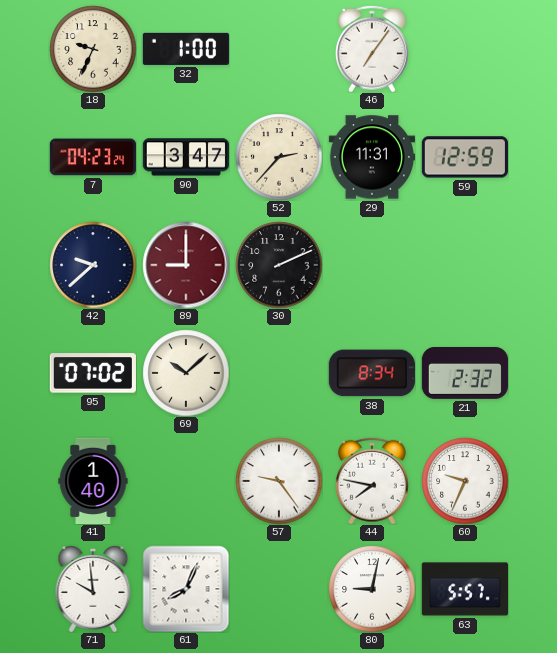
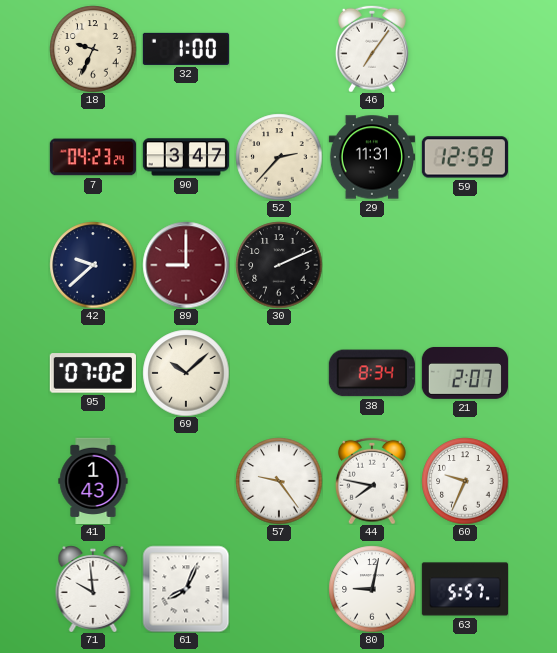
21: 2:32 -> 2:07 (464, 373)
41: 1:40 -> 1:43 (93, 480)
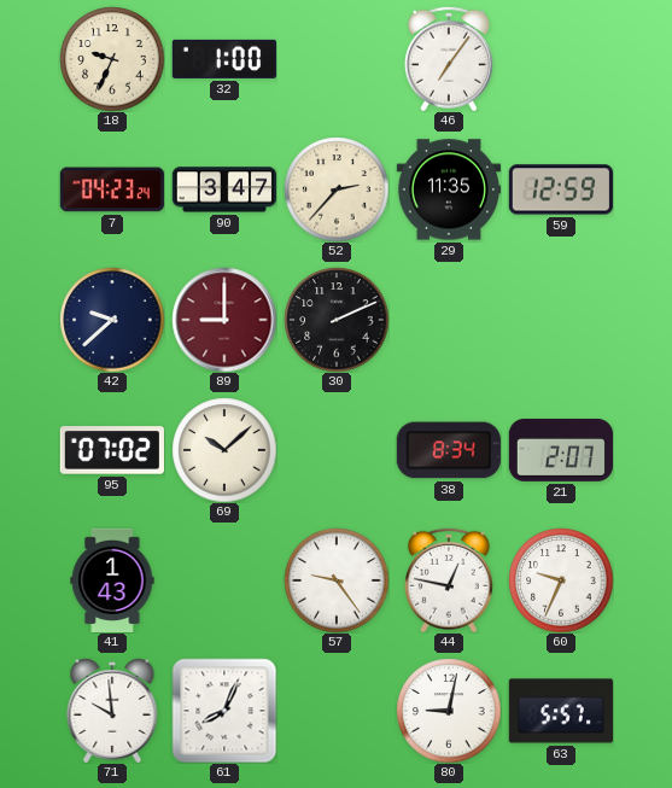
29: 11:31 -> 11:35 (448, 189)
44: 7:47 -> 12:47 (449, 580)
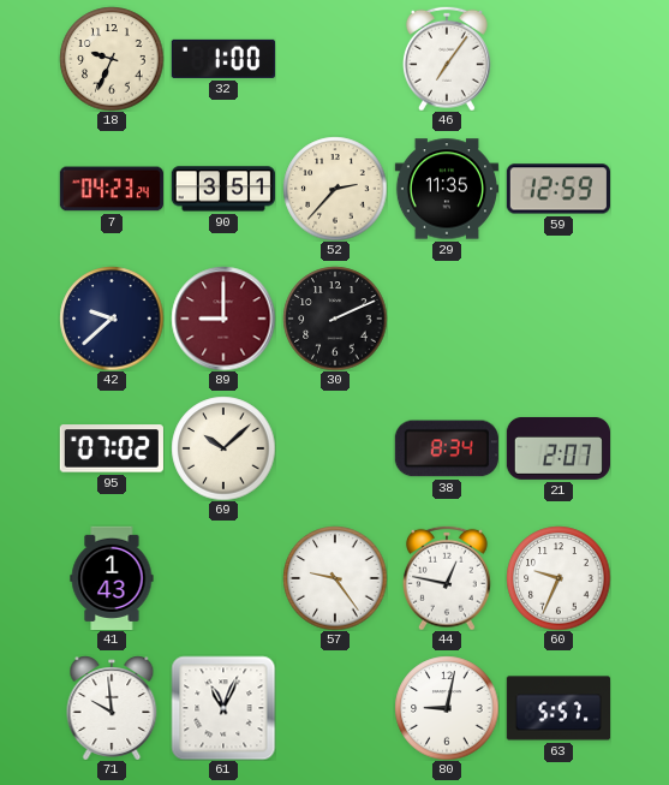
90: 3:47 -> 3:51 (223, 189)
61: 8:04 -> 11:04 (223, 708)
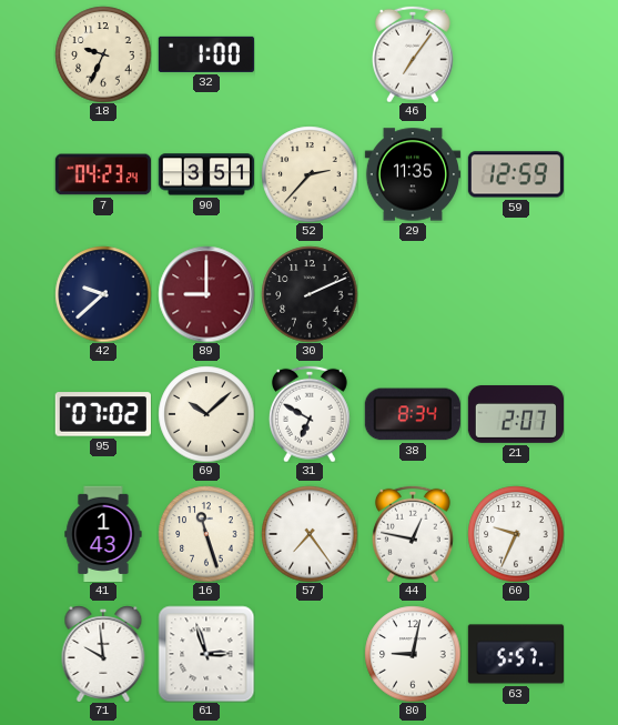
31: none -> 6:50 (310, 414)
16: none -> 11:27 (206, 534)
57: 9:24 -> 7:24 (310, 534)
61: 11:04 -> 2:57 (206, 654)
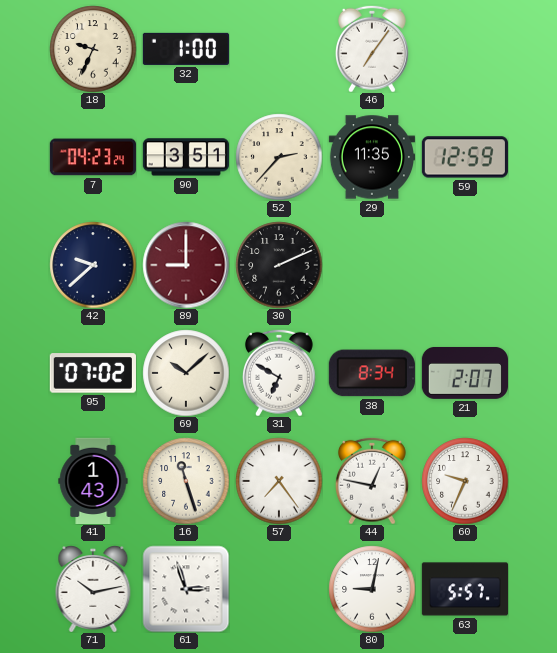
71: 9:59 -> 10:13 (93, 589)
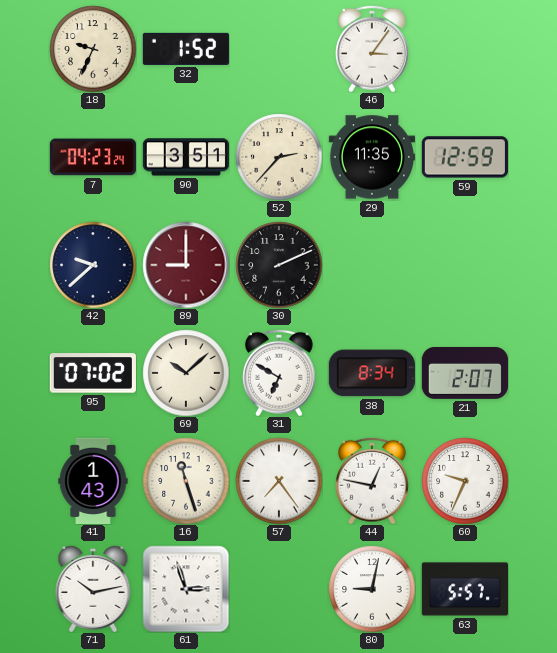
32: 1:00 -> 1:52 (186, 49)
46: 7:06 -> 3:06 (372, 49)
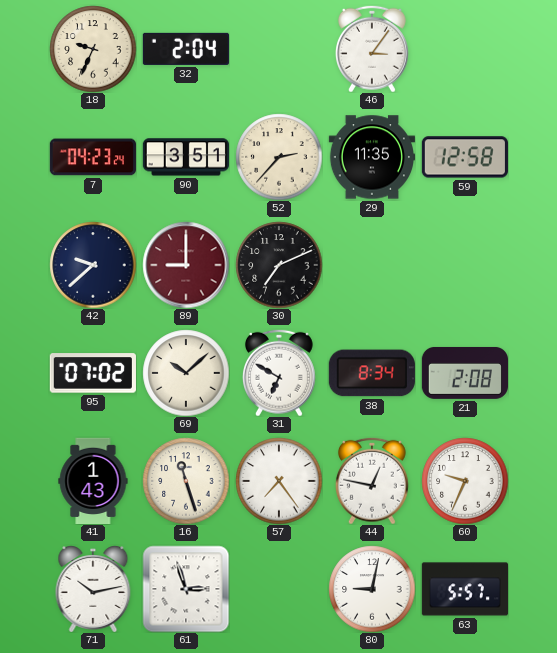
32: 1:52 -> 2:04 (186, 49)
59: 12:59 -> 12:58 (465, 157)
30: 2:11 -> 7:11 (279, 265)
21: 2:07 -> 2:08 (464, 373)
